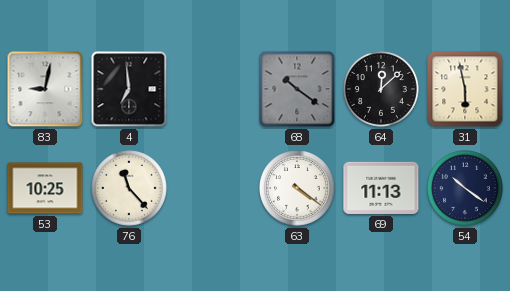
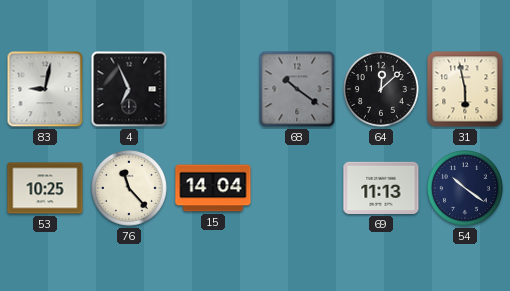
4: 6:59 -> 6:56 (129, 89)
15: none -> 14:04 (213, 188)
63: 4:21 -> none (298, 189)
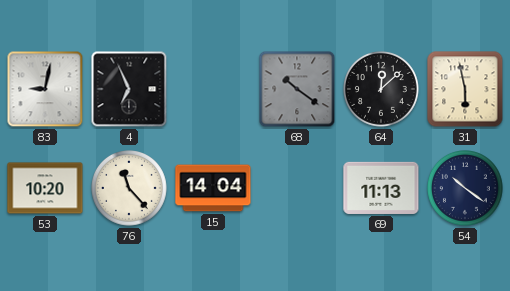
53: 10:25 -> 10:20 (45, 188)
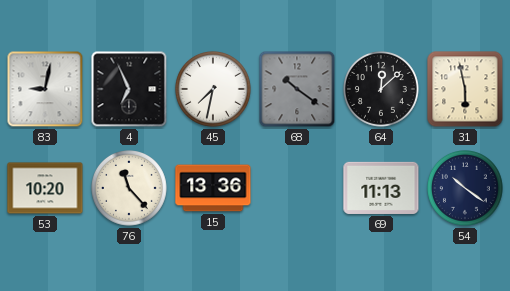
45: none -> 7:32 (214, 90)
15: 14:04 -> 13:36 (213, 188)
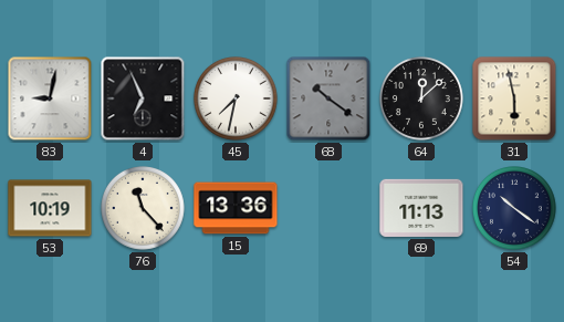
53: 10:20 -> 10:19 (50, 208)
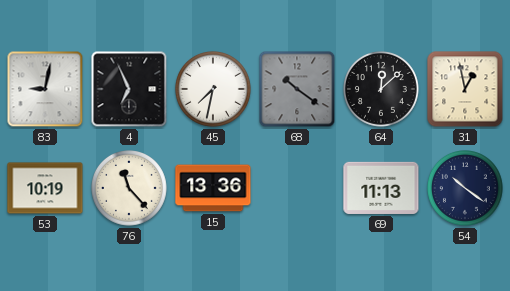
31: 5:58 -> 12:58 (465, 89)
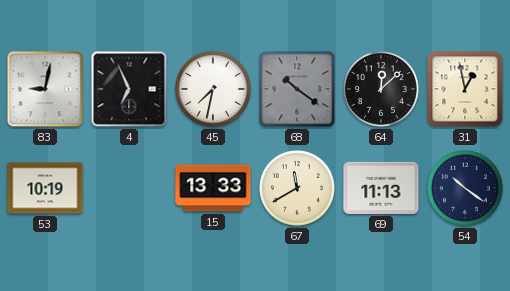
76: 11:23 -> none (130, 189)
15: 13:36 -> 13:33 (213, 188)
67: none -> 11:40 (298, 189)
